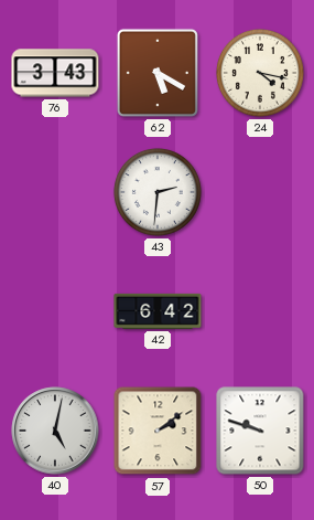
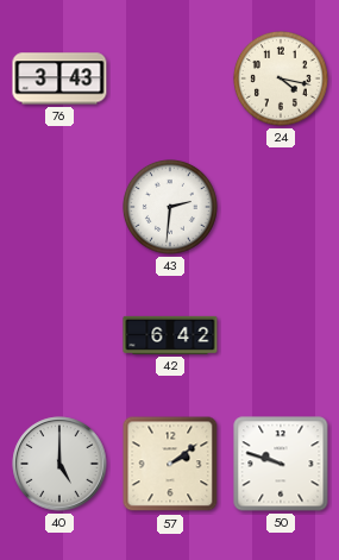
62: 5:20 -> none (158, 73)
40: 5:02 -> 5:00 (59, 464)
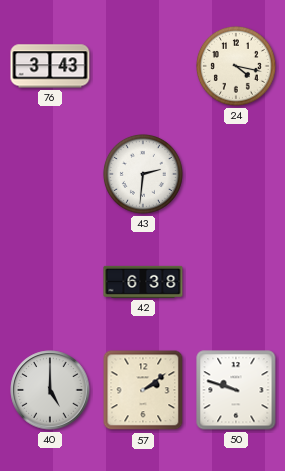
42: 6:42 -> 6:38 (143, 282)
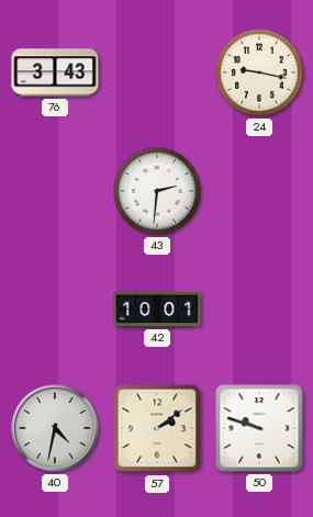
24: 4:17 -> 9:17 (259, 72)
42: 6:38 -> 10:01 (157, 310)
40: 5:00 -> 4:32 (55, 428)
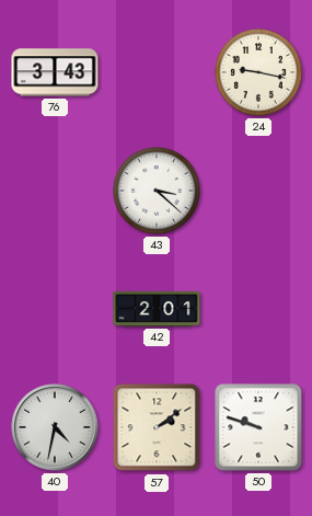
43: 2:31 -> 3:22 (157, 191)
42: 10:01 -> 2:01 (157, 309)
